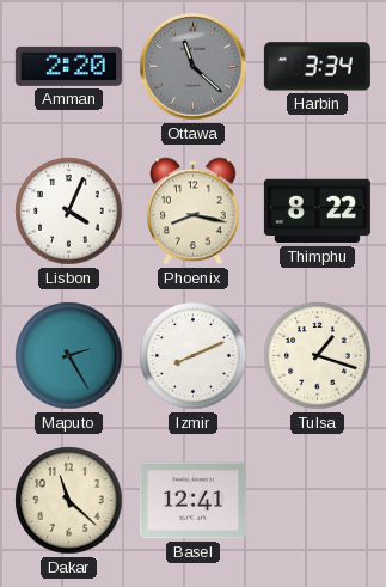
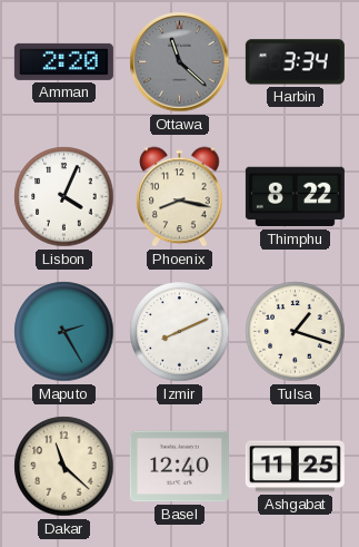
Basel: 12:41 -> 12:40 (179, 467)
Ashgabat: none -> 11:25 (295, 467)
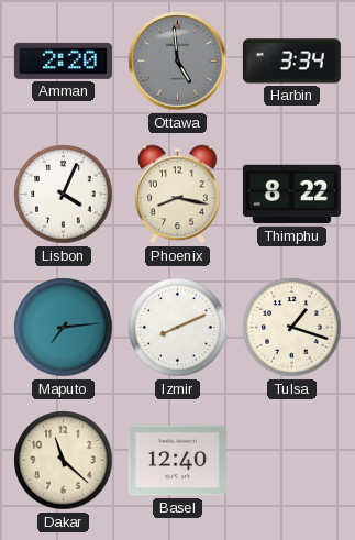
Ottawa: 11:22 -> 4:59 (178, 62)
Maputo: 2:25 -> 7:14 (64, 328)
Ashgabat: 11:25 -> none (295, 467)
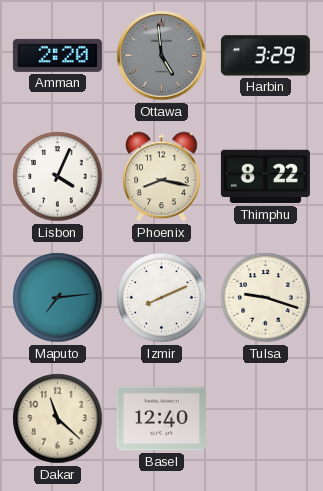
Harbin: 3:34 -> 3:29 (265, 56)
Tulsa: 1:18 -> 9:18 (266, 298)
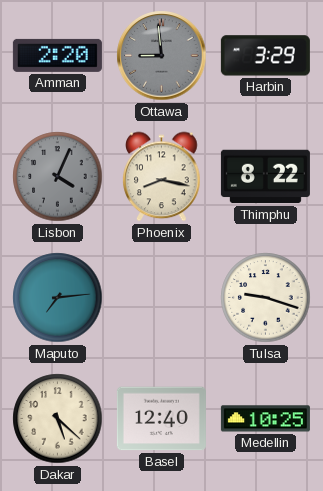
Ottawa: 4:59 -> 8:59 (162, 56)
Lisbon dial: white -> grey (58, 177)
Izmir: 8:11 -> none (162, 298)
Dakar: 11:22 -> 5:22 (58, 419)
Medellin: none -> 10:25 (265, 419)
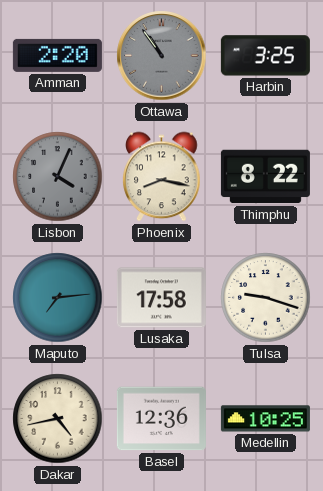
Ottawa: 8:59 -> 10:54 (162, 56)
Harbin: 3:29 -> 3:25 (265, 56)
Lusaka: none -> 17:58 (161, 298)
Dakar: 5:22 -> 4:43 (58, 419)
Basel: 12:40 -> 12:36 (161, 419)
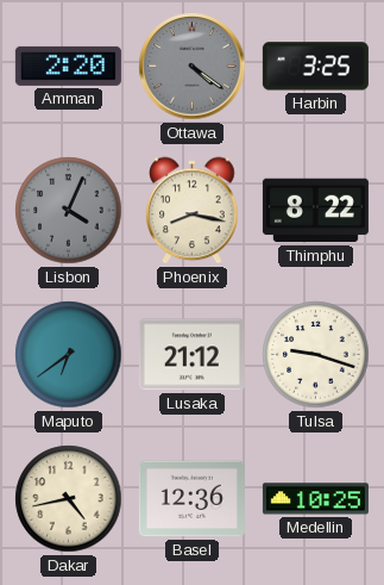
Ottawa: 10:54 -> 4:21 (193, 67)
Maputo: 7:14 -> 6:39 (69, 355)
Lusaka: 17:58 -> 21:12 (191, 355)
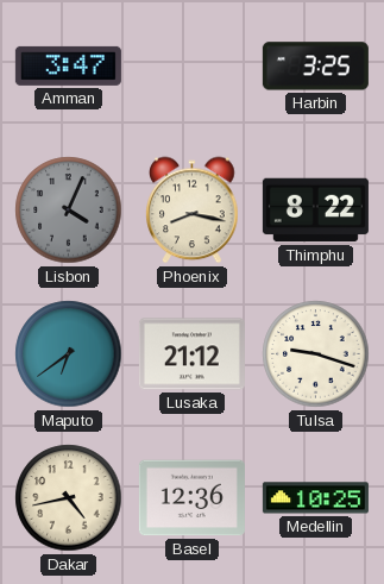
Amman: 2:20 -> 3:47 (68, 65)
Ottawa: 4:21 -> none (193, 67)
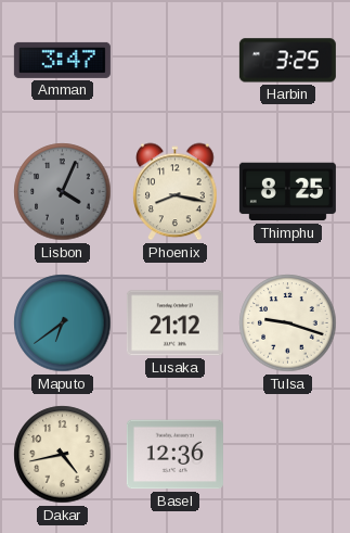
Thimphu: 8:22 -> 8:25 (287, 192)
Medellin: 10:25 -> none (315, 498)
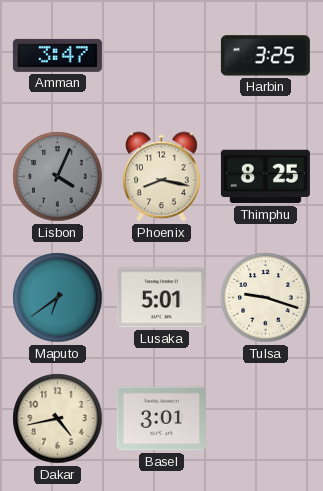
Lusaka: 21:12 -> 5:01 (161, 298)
Basel: 12:36 -> 3:01 (161, 419)
